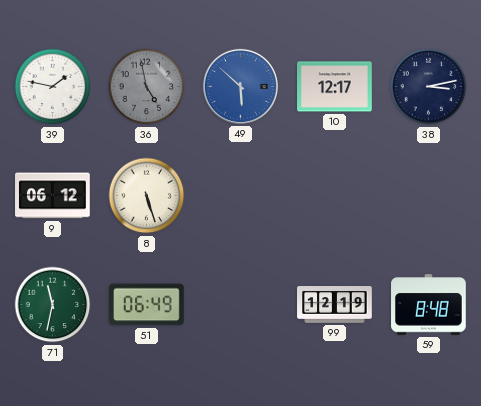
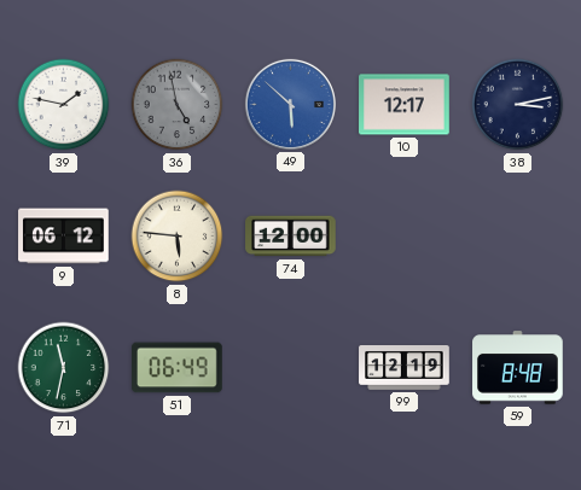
8: 5:27 -> 5:46 (178, 237)
74: none -> 12:00 (291, 237)
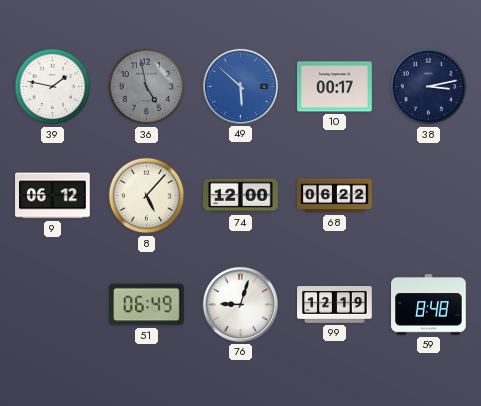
10: 12:17 -> 00:17 (335, 87)
8: 5:46 -> 5:07 (147, 196)
68: none -> 06:22 (335, 196)
71: 11:32 -> none (64, 368)
76: none -> 9:03 (240, 304)
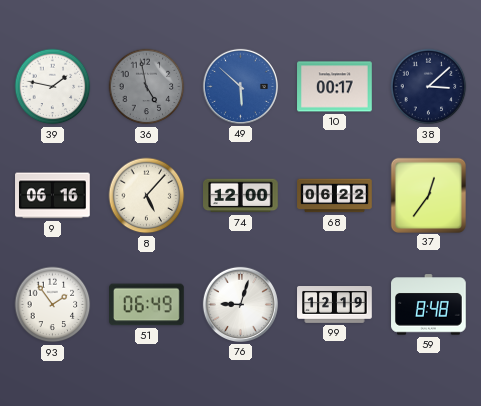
38: 3:13 -> 3:08 (429, 87)
9: 06:12 -> 06:16 (53, 196)
37: none -> 12:36 (428, 195)
93: none -> 1:54 (53, 305)
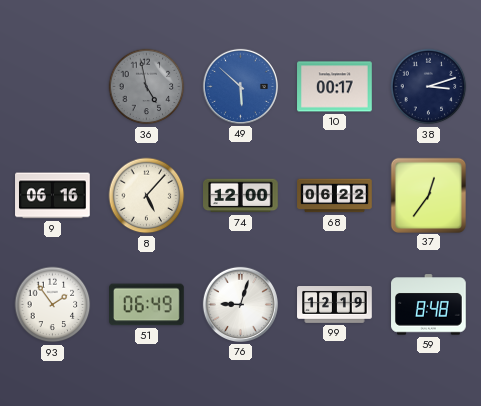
39: 1:47 -> none (53, 87)
38: 3:08 -> 3:12 (429, 87)
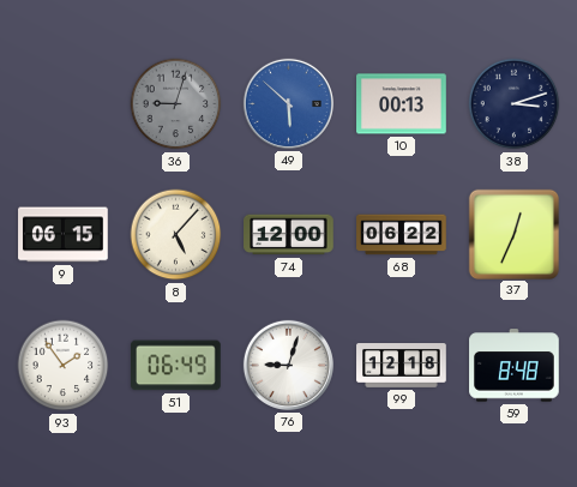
36: 4:58 -> 9:03 (176, 104)
10: 00:17 -> 00:13 (402, 104)
9: 06:16 -> 06:15 (64, 235)
37: 12:36 -> 12:34 (513, 234)
99: 12:19 -> 12:18 (402, 366)
